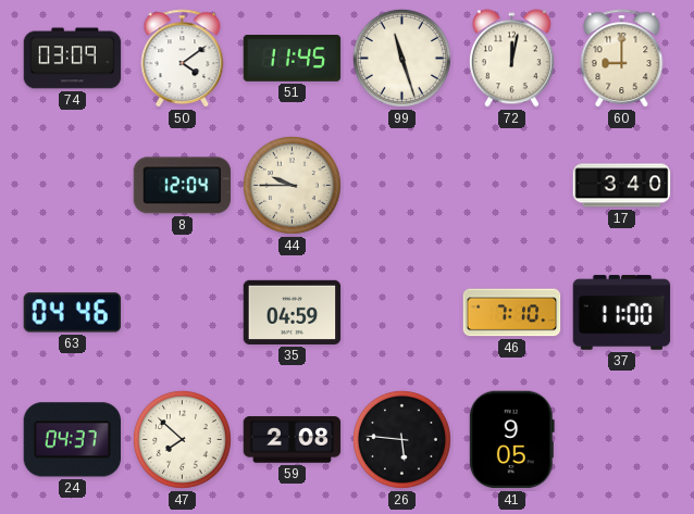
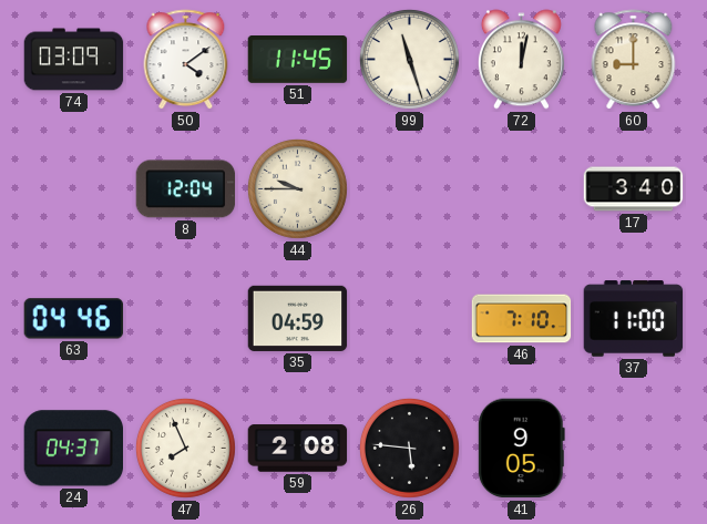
47: 7:52 -> 7:56 (185, 448)
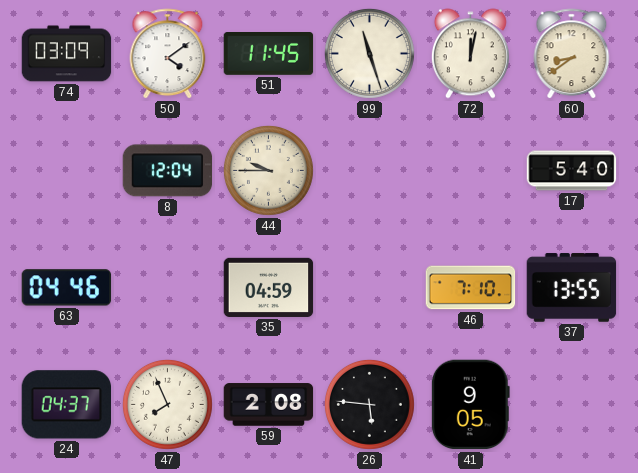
60: 9:00 -> 8:39 (572, 54)
17: 3:40 -> 5:40 (572, 171)
37: 11:00 -> 13:55 (572, 288)
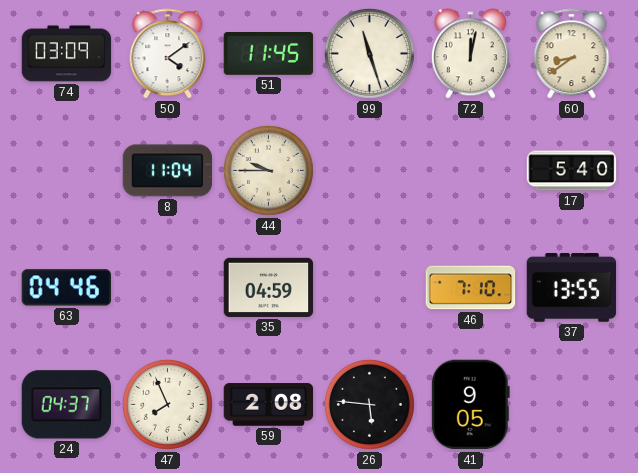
8: 12:04 -> 11:04 (168, 171)
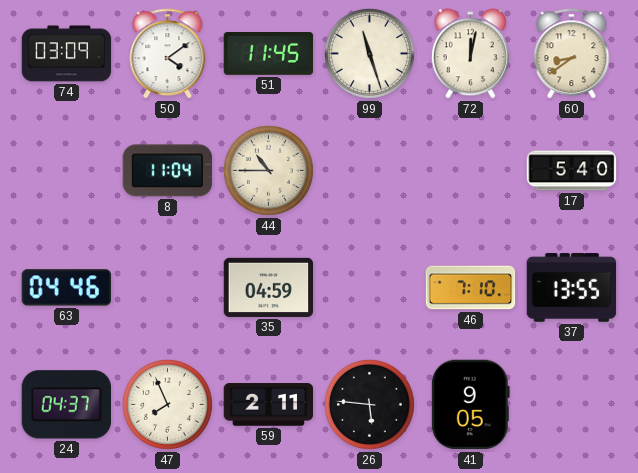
44: 9:45 -> 10:45 (268, 170)
59: 2:08 -> 2:11 (269, 405)
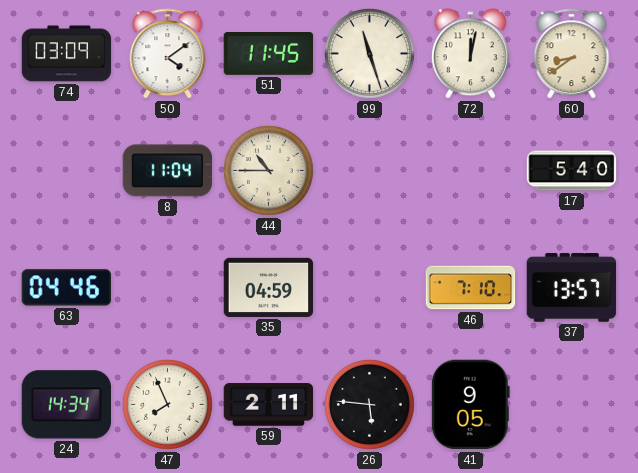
37: 13:55 -> 13:57 (572, 288)
24: 04:37 -> 14:34 (66, 405)
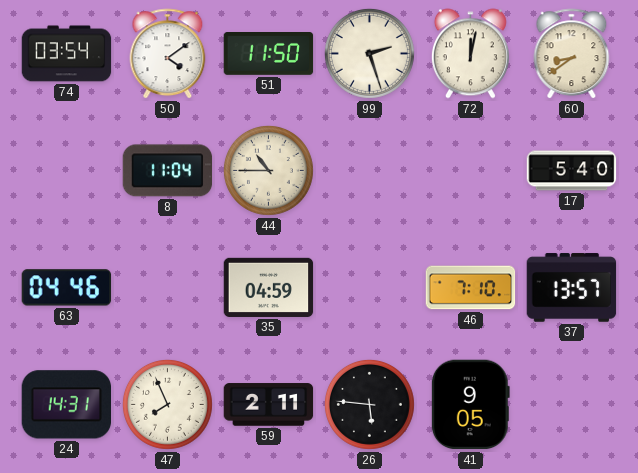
74: 03:09 -> 03:54 (67, 54)
51: 11:45 -> 11:50 (269, 54)
99: 11:27 -> 2:27 (369, 53)
24: 14:34 -> 14:31 (66, 405)
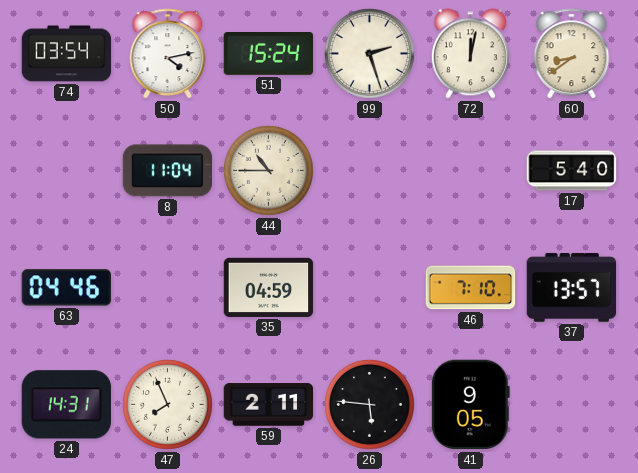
50: 4:09 -> 4:13 (168, 54)
51: 11:50 -> 15:24 (269, 54)
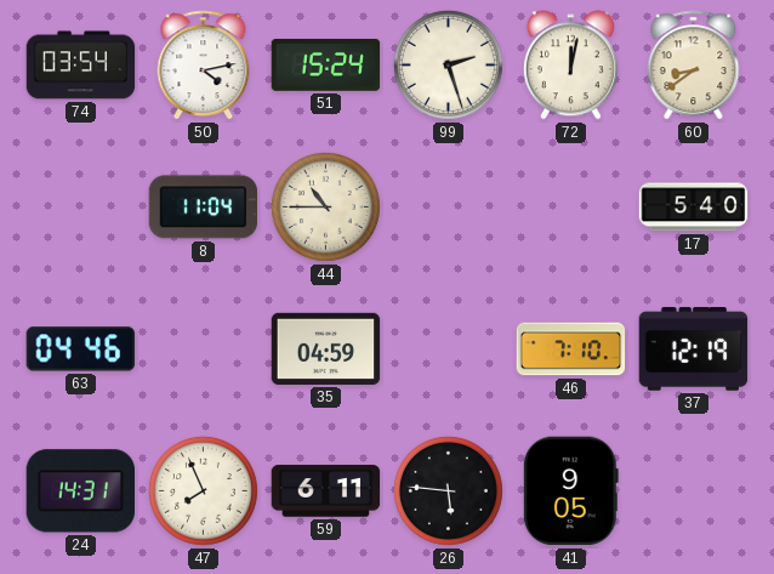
37: 13:57 -> 12:19 (694, 349)
59: 2:11 -> 6:11 (326, 491)
